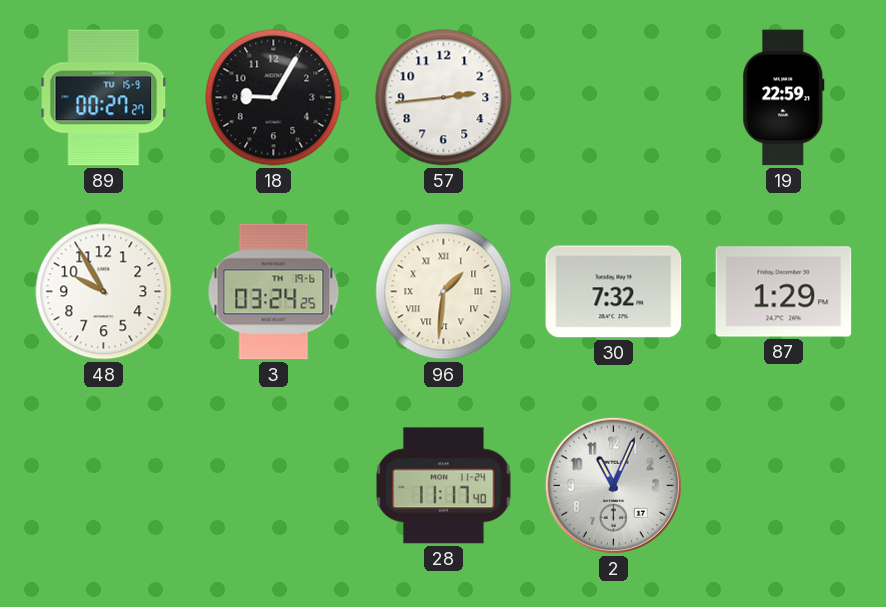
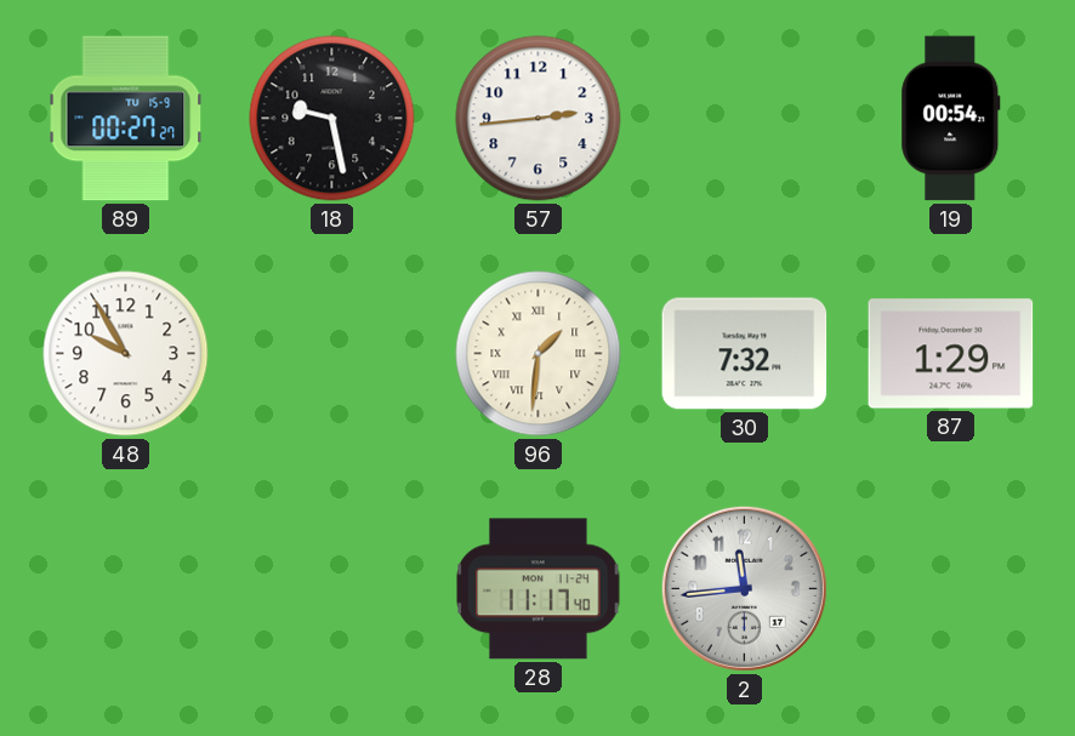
18: 9:05 -> 9:28 (332, 119)
19: 22:59 -> 00:54 (951, 119)
3: 03:24 -> none (274, 292)
2: 11:04 -> 11:44 (744, 588)
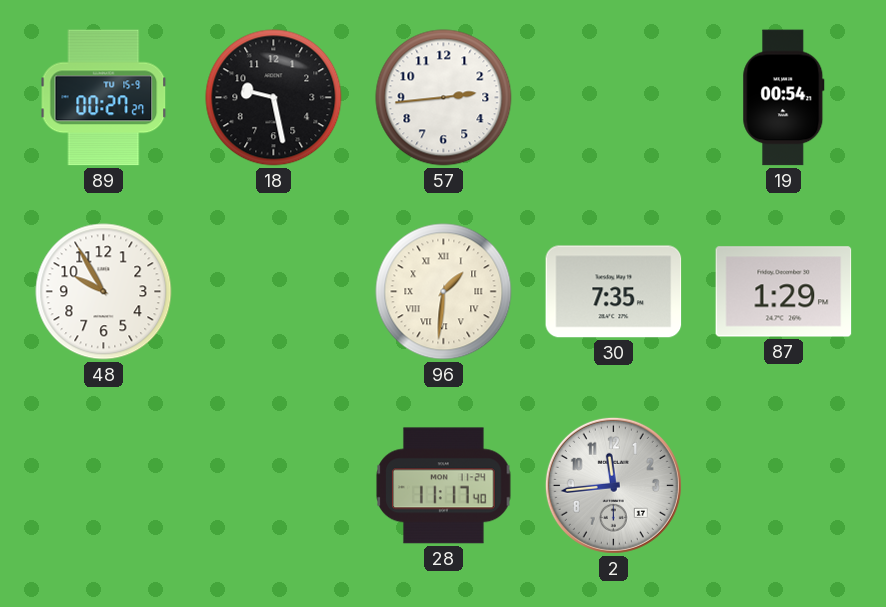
30: 7:32 -> 7:35 (614, 292)
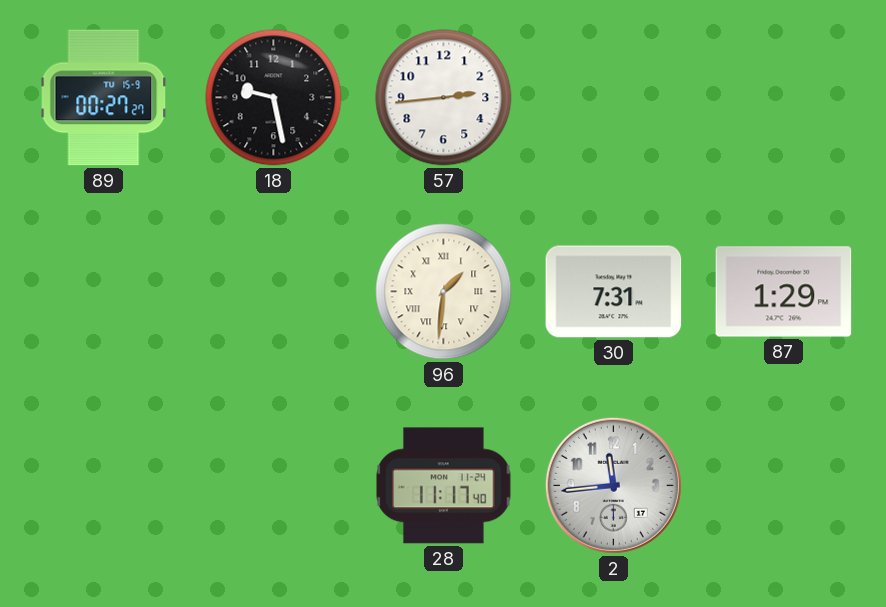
19: 00:54 -> none (784, 98)
48: 9:55 -> none (104, 292)
30: 7:35 -> 7:31 (614, 292)
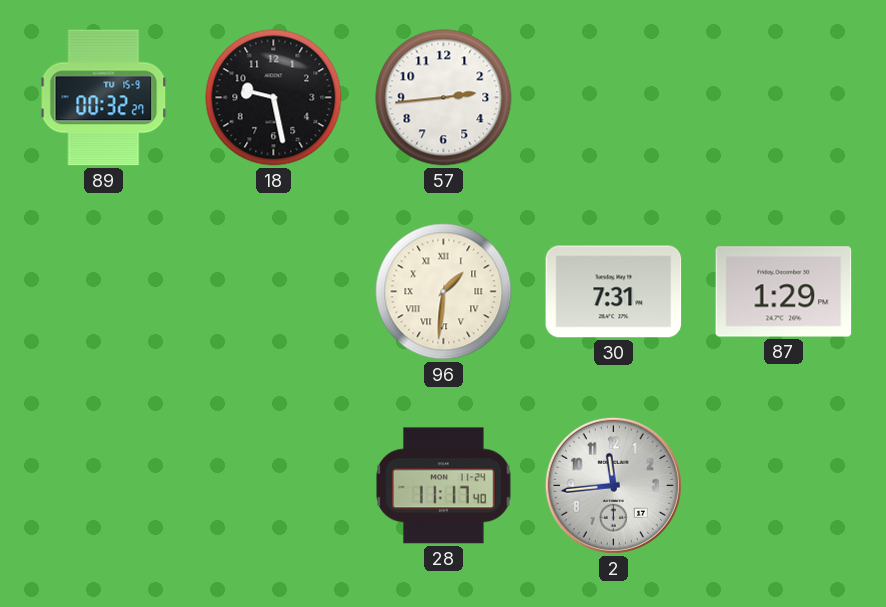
89: 00:27 -> 00:32 (104, 98)
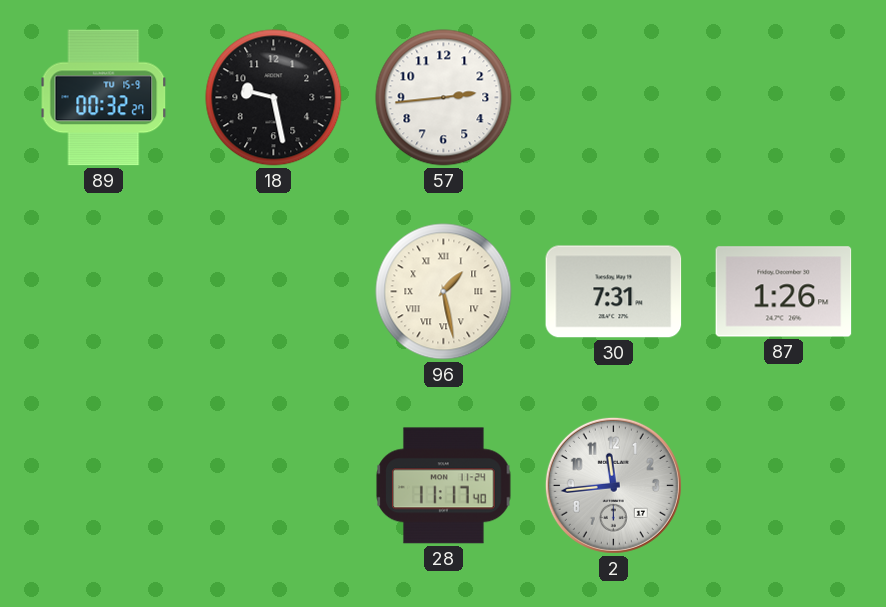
96: 1:31 -> 1:28 (444, 292)
87: 1:29 -> 1:26 (784, 292)
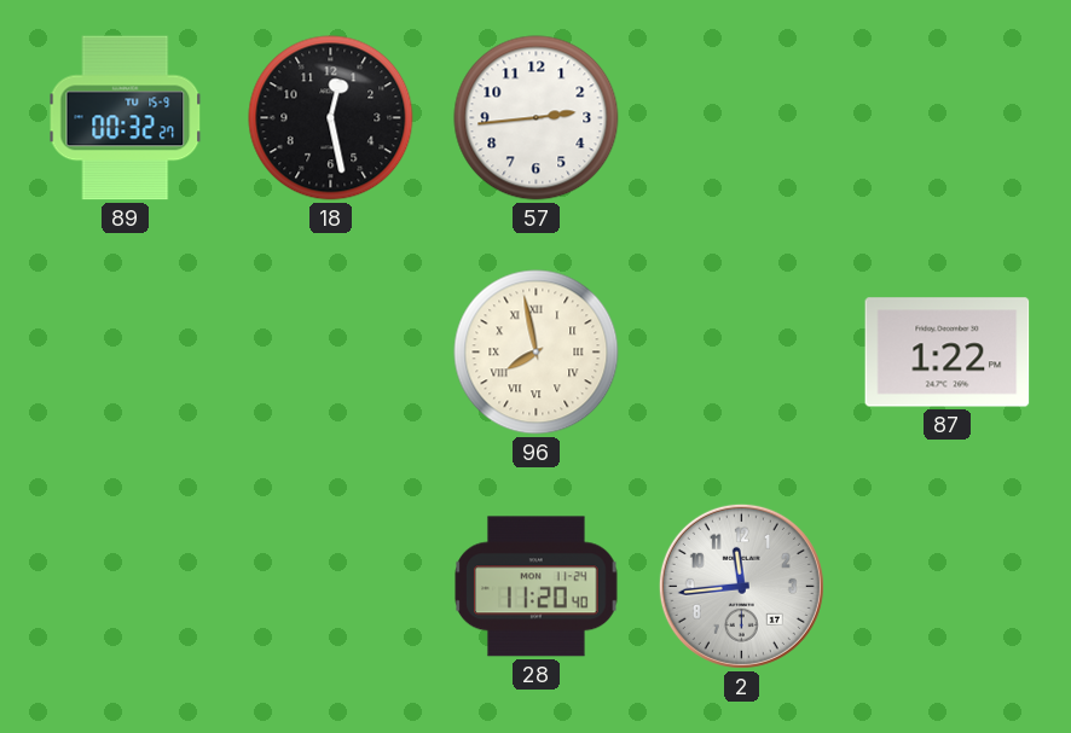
18: 9:28 -> 12:28 (331, 118)
96: 1:28 -> 7:58 (537, 353)
30: 7:31 -> none (614, 292)
87: 1:26 -> 1:22 (948, 353)
28: 11:17 -> 11:20 (537, 587)
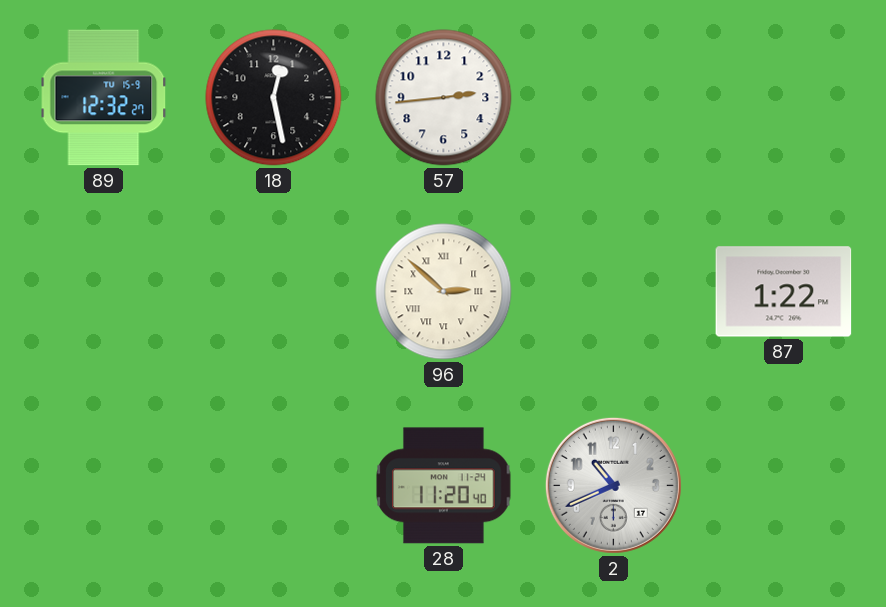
89: 00:32 -> 12:32 (104, 98)
96: 7:58 -> 2:52 (444, 292)
2: 11:44 -> 10:41 (613, 485)
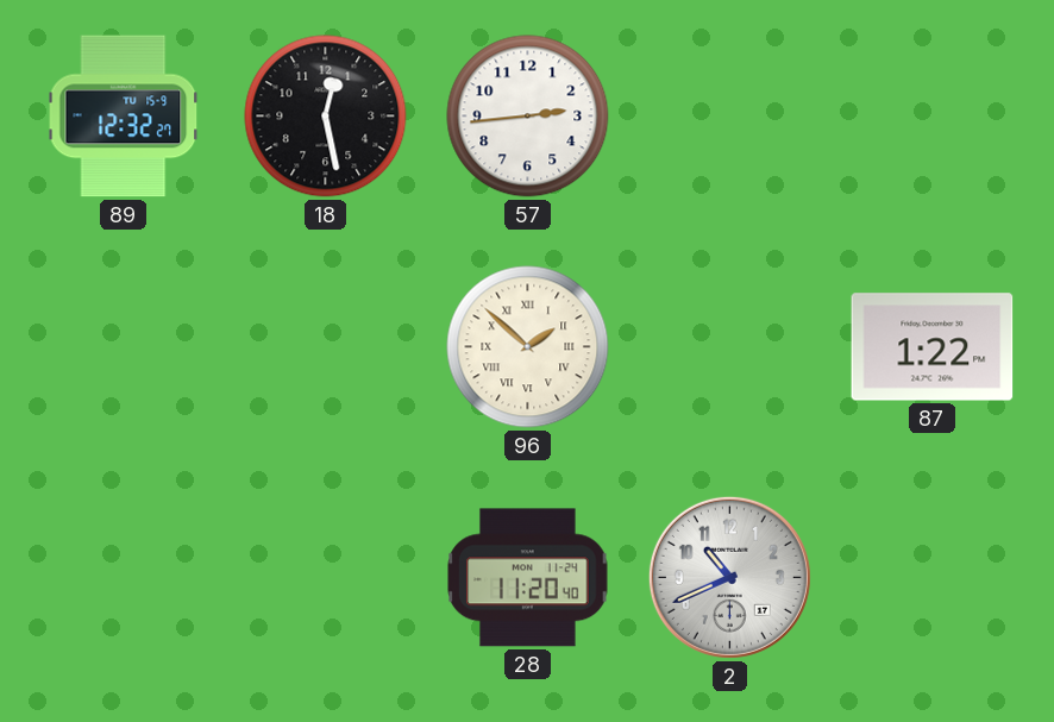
96: 2:52 -> 1:52 (528, 347)
